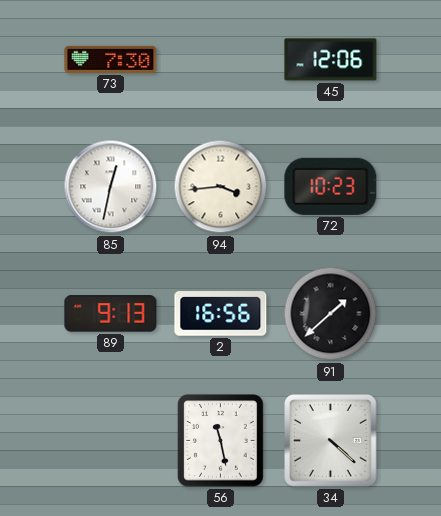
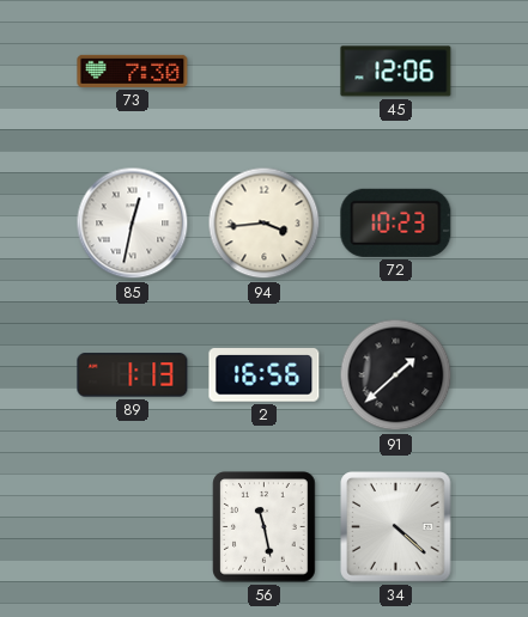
89: 9:13 -> 1:13 (133, 375)
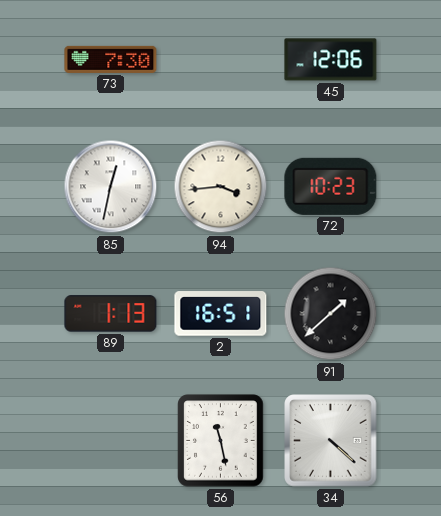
2: 16:56 -> 16:51 (221, 314)
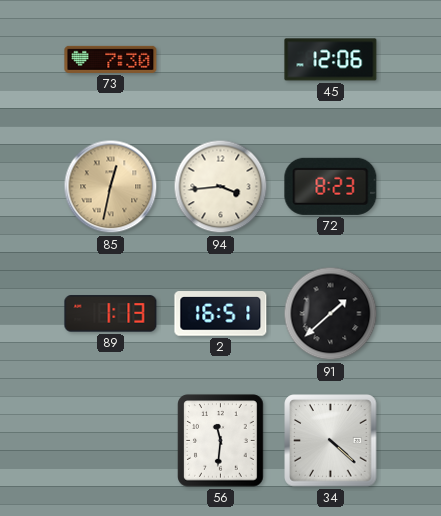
85 dial: white -> champagne (111, 187)
72: 10:23 -> 8:23 (331, 186)
56: 11:28 -> 11:31 (221, 441)
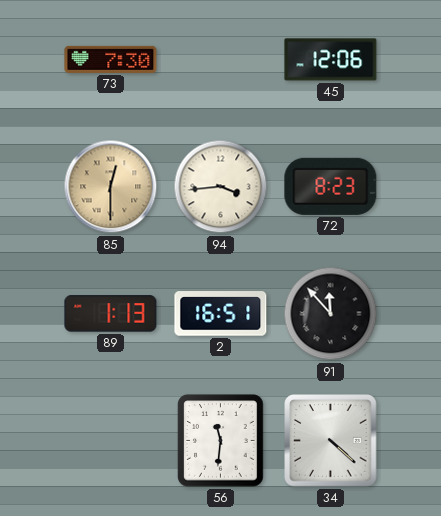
85: 12:32 -> 12:30 (111, 187)
91: 1:38 -> 11:53 (331, 314)
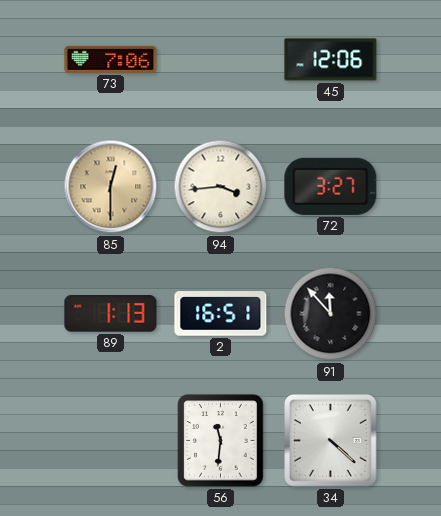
73: 7:30 -> 7:06 (111, 59)
72: 8:23 -> 3:27 (331, 186)
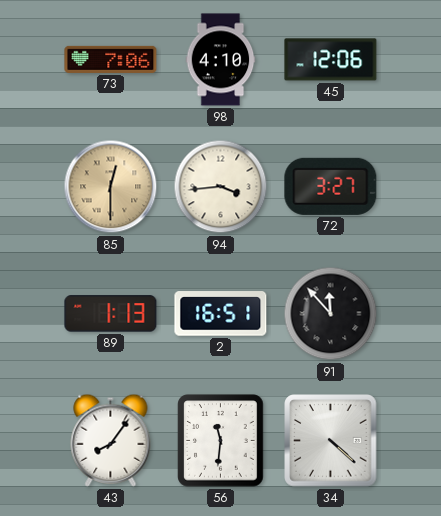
98: none -> 4:10 (221, 60)
43: none -> 8:06 (111, 440)
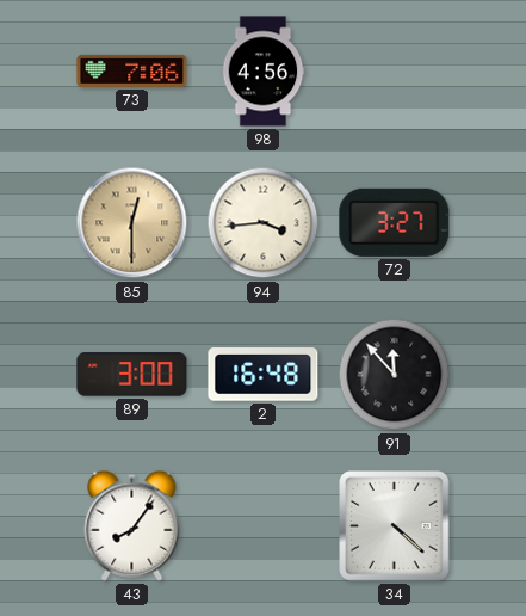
98: 4:10 -> 4:56 (264, 72)
45: 12:06 -> none (331, 60)
89: 1:13 -> 3:00 (132, 375)
2: 16:51 -> 16:48 (264, 375)
56: 11:31 -> none (221, 441)
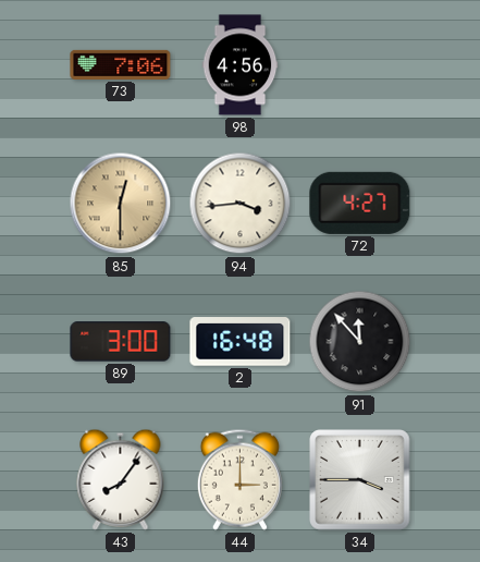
72: 3:27 -> 4:27 (360, 203)
44: none -> 3:00 (239, 479)
34: 4:22 -> 3:45 (360, 480)
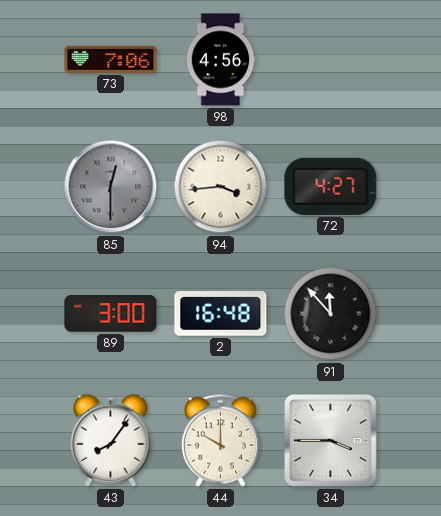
85 dial: champagne -> grey (111, 187)
44: 3:00 -> 10:00 (220, 440)
